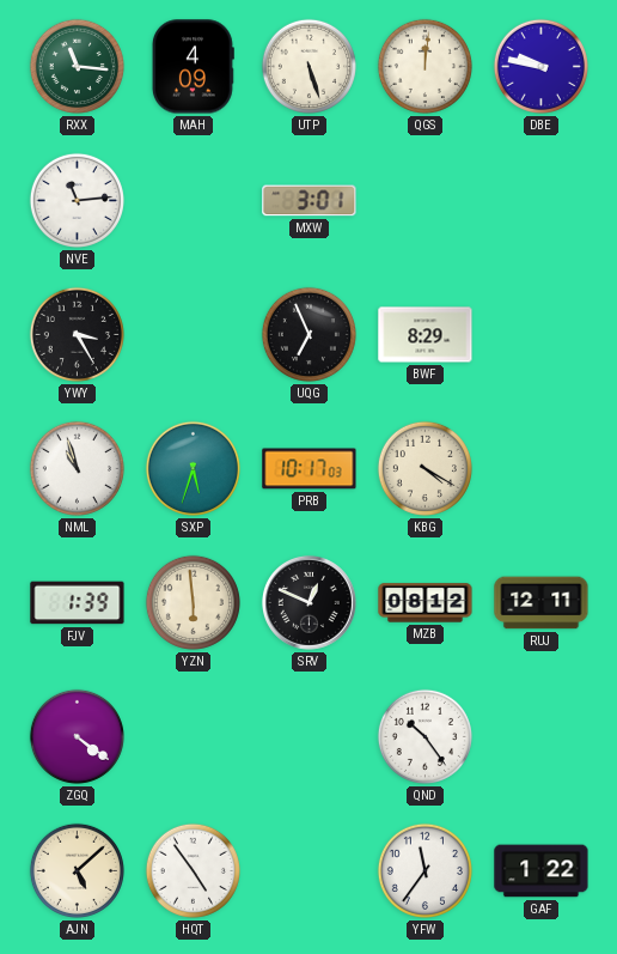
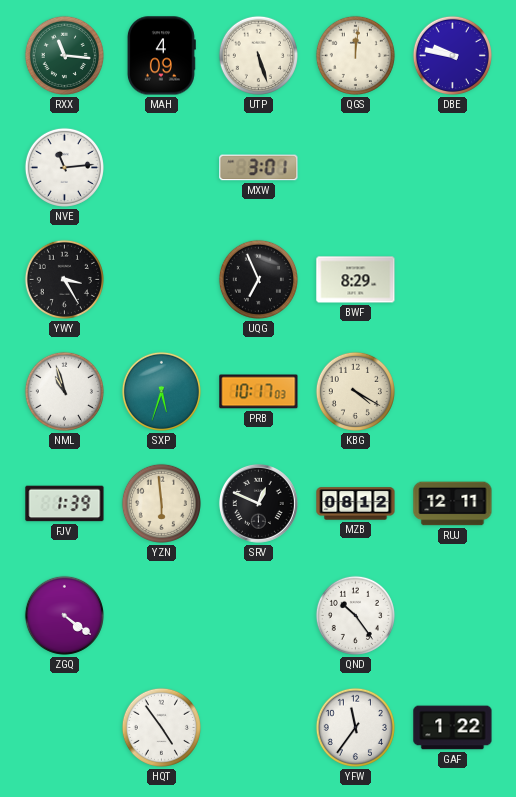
AJN: 5:08 -> none (77, 870)
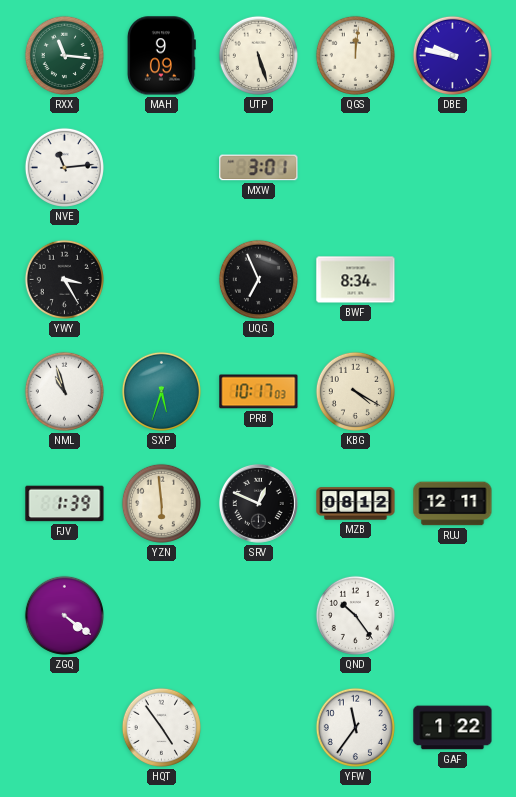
MAH: 4:09 -> 9:09 (161, 56)
BWF: 8:29 -> 8:34 (356, 280)
